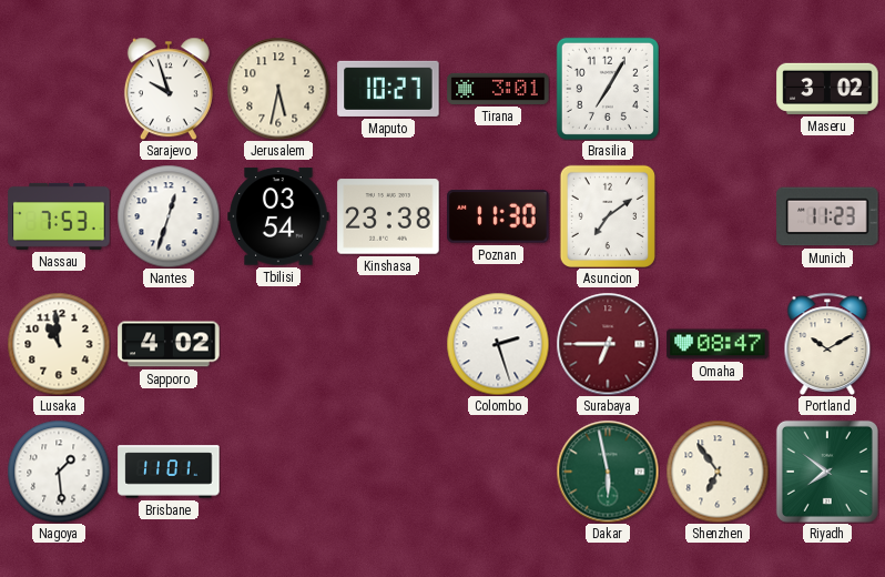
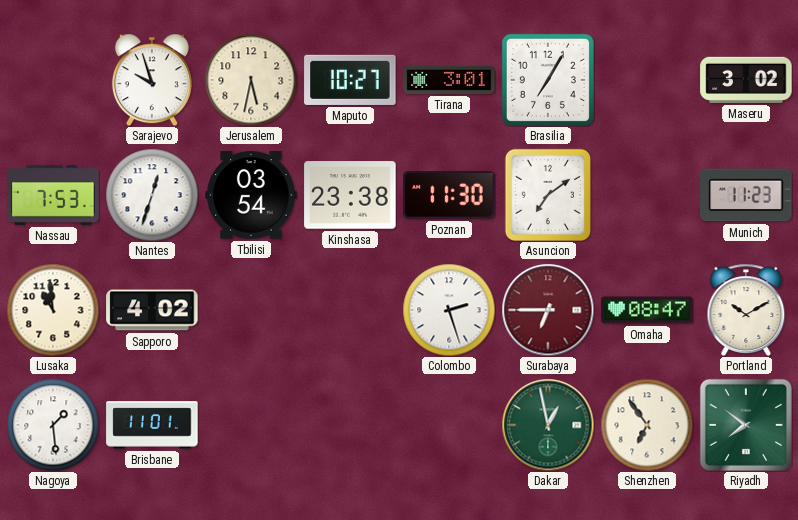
Dakar: 5:58 -> 12:58 (548, 425)
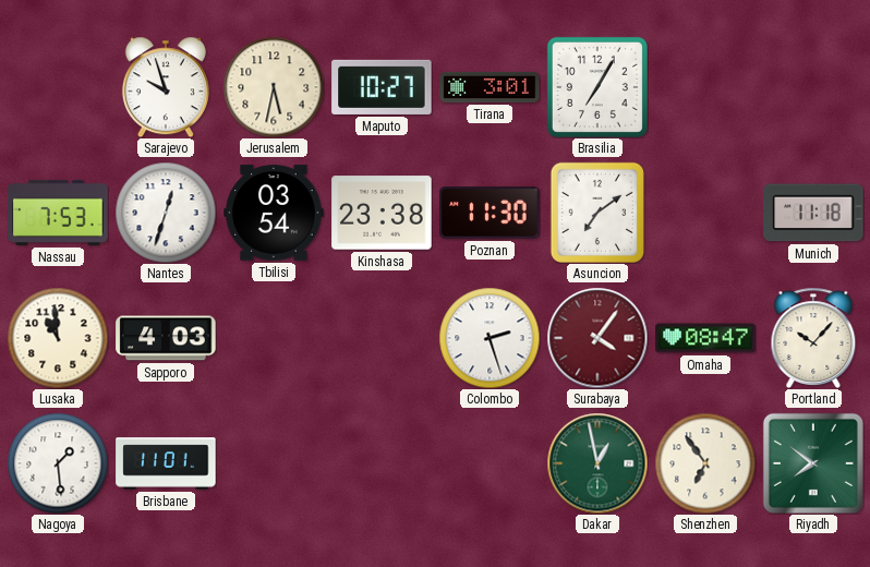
Maseru: 3:02 -> none (746, 80)
Munich: 11:23 -> 11:18 (813, 213)
Sapporo: 4:02 -> 4:03 (166, 338)
Surabaya: 6:45 -> 4:06 (597, 338)
Portland: 10:10 -> 10:07 (813, 338)
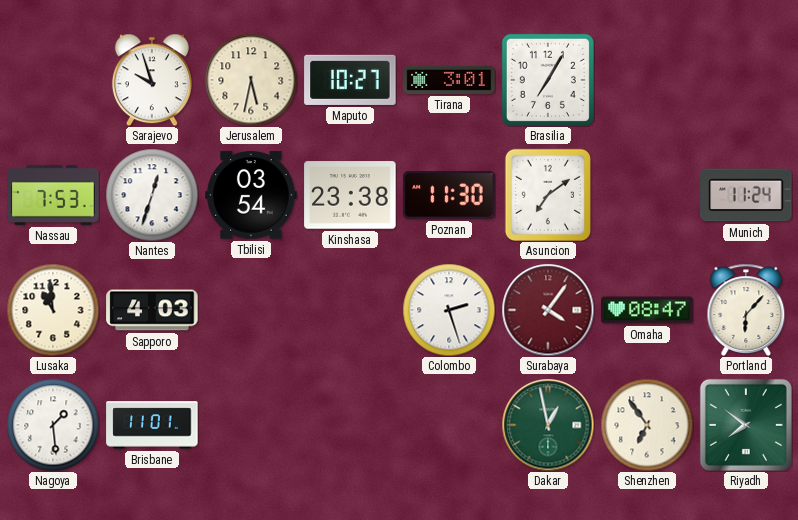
Munich: 11:18 -> 11:24 (746, 195)
Portland: 10:07 -> 6:07 (746, 310)
